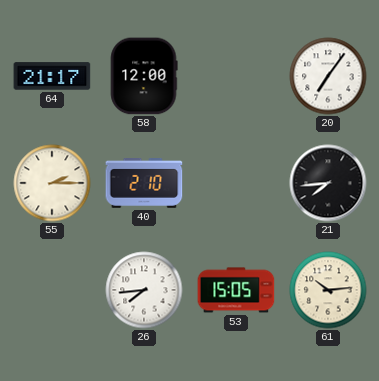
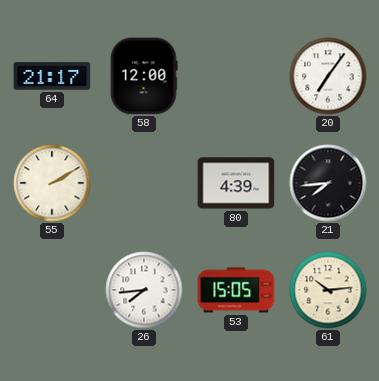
55: 2:15 -> 2:10 (52, 183)
40: 2:10 -> none (144, 184)
80: none -> 4:39 (236, 183)
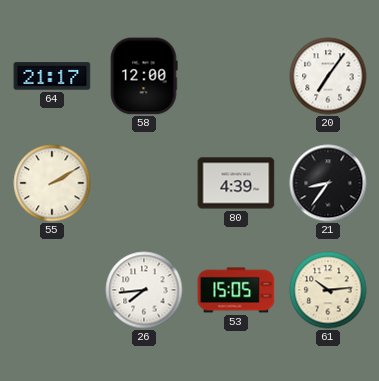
21: 7:44 -> 8:36 (328, 183)
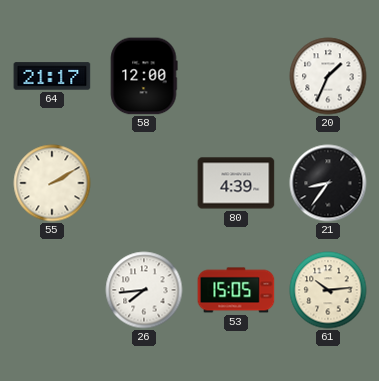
20: 7:06 -> 1:34 (328, 76)
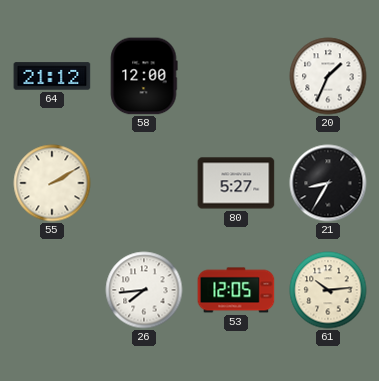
64: 21:17 -> 21:12 (52, 76)
80: 4:39 -> 5:27 (236, 183)
21: 8:36 -> 8:35 (328, 183)
53: 15:05 -> 12:05 (236, 290)
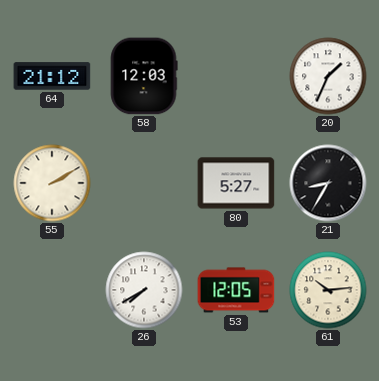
58: 12:00 -> 12:03 (144, 76)
26: 7:44 -> 7:40 (144, 290)
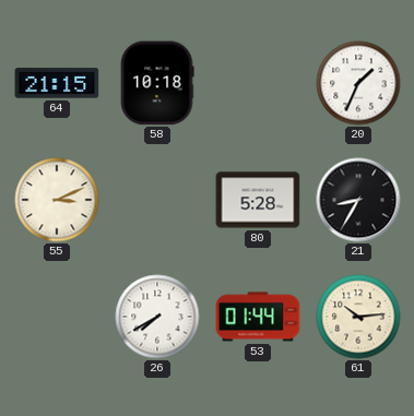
64: 21:12 -> 21:15 (57, 83)
58: 12:03 -> 10:18 (157, 83)
55: 2:10 -> 3:11 (57, 200)
80: 5:27 -> 5:28 (258, 200)
53: 12:05 -> 01:44 (258, 317)
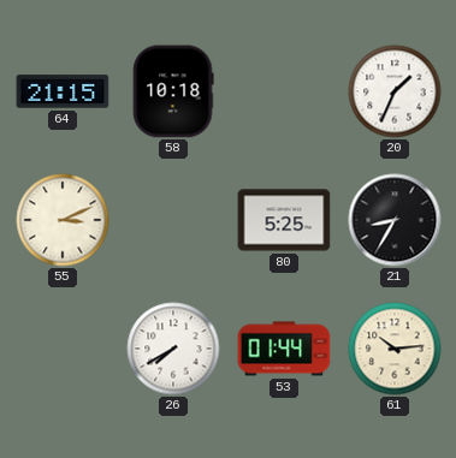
80: 5:28 -> 5:25 (284, 220)
